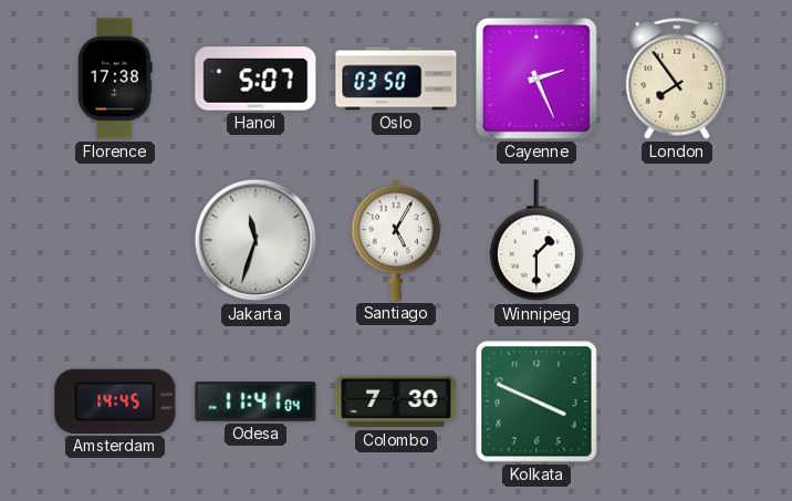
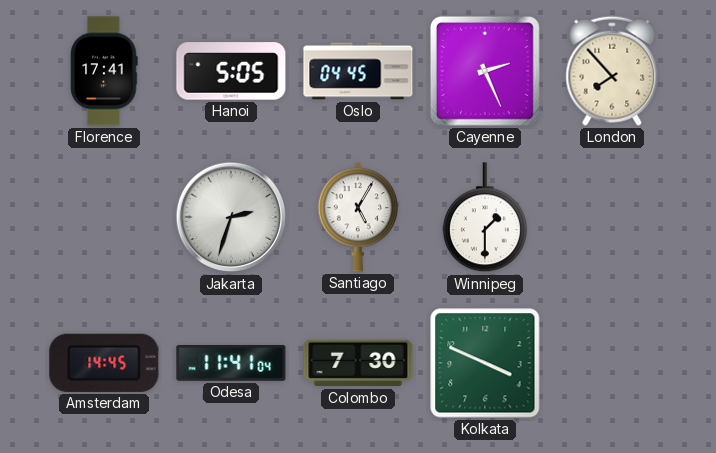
Florence: 17:38 -> 17:41 (104, 71)
Hanoi: 5:07 -> 5:05 (231, 71)
Oslo: 03:50 -> 04:45 (358, 71)
London: 7:54 -> 7:53 (612, 71)
Jakarta: 11:33 -> 2:33 (231, 217)
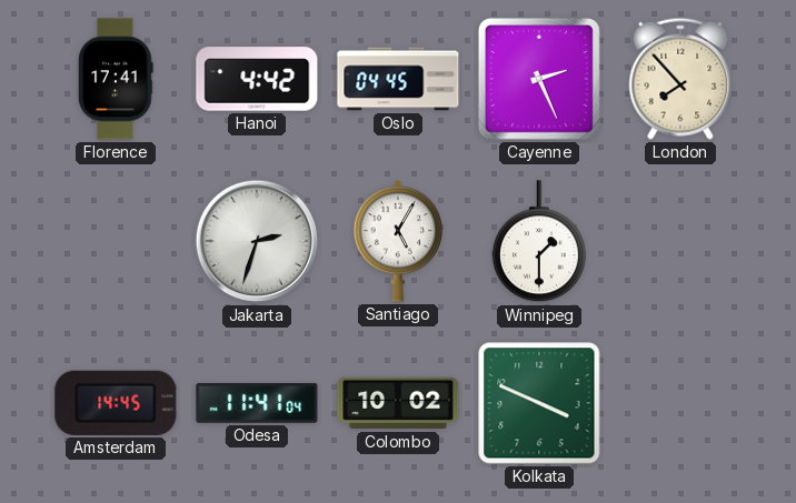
Hanoi: 5:05 -> 4:42 (257, 79)
Colombo: 7:30 -> 10:02 (398, 403)
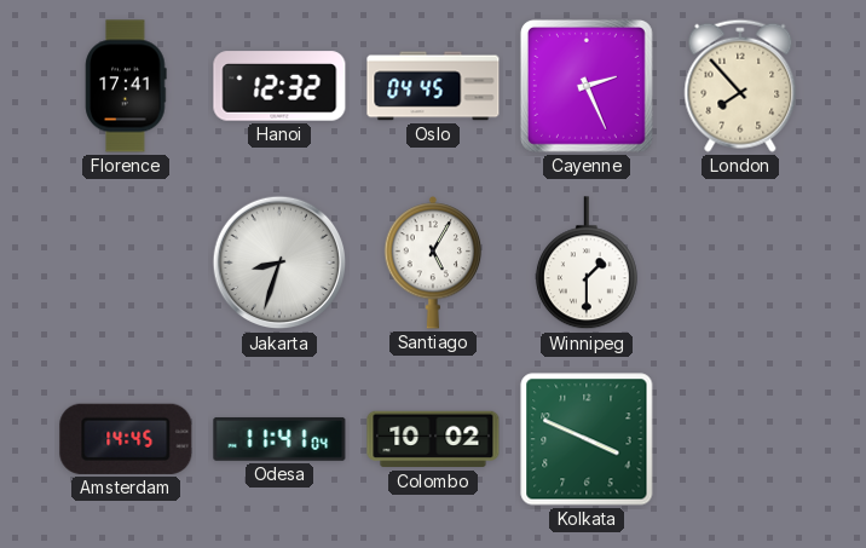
Hanoi: 4:42 -> 12:32 (279, 86)
Jakarta: 2:33 -> 8:33 (279, 263)
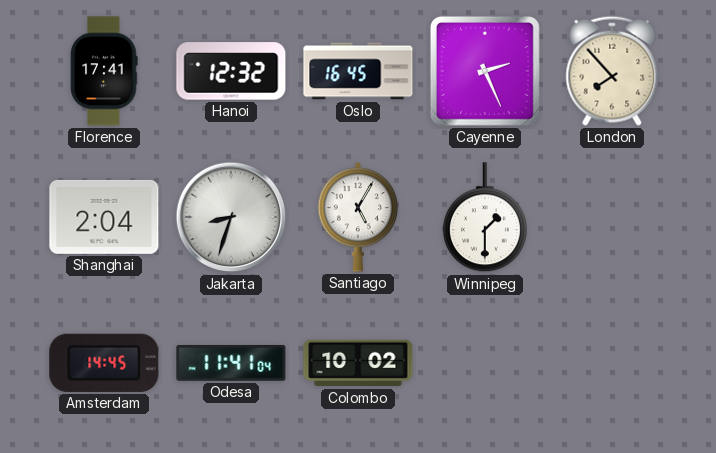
Oslo: 04:45 -> 16:45 (358, 71)
Shanghai: none -> 2:04 (104, 217)
Kolkata: 3:49 -> none (587, 439)
